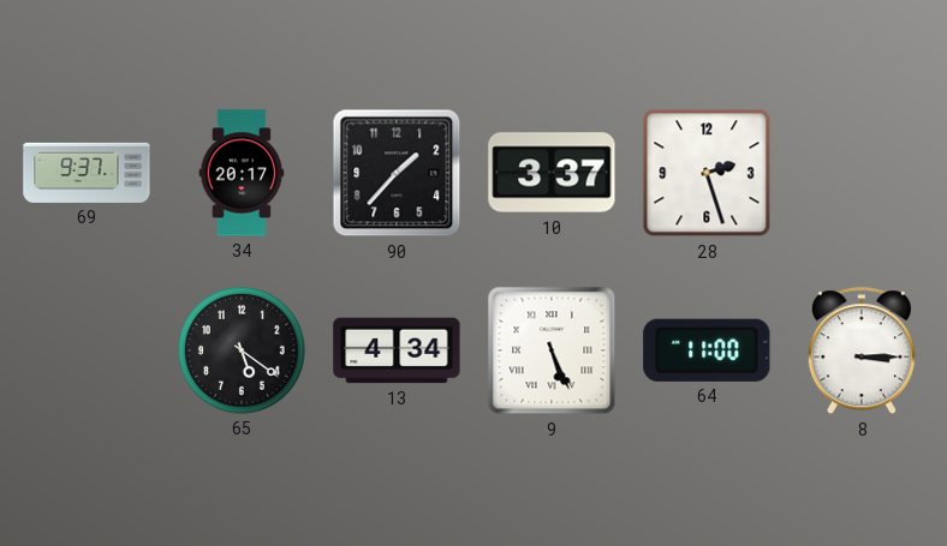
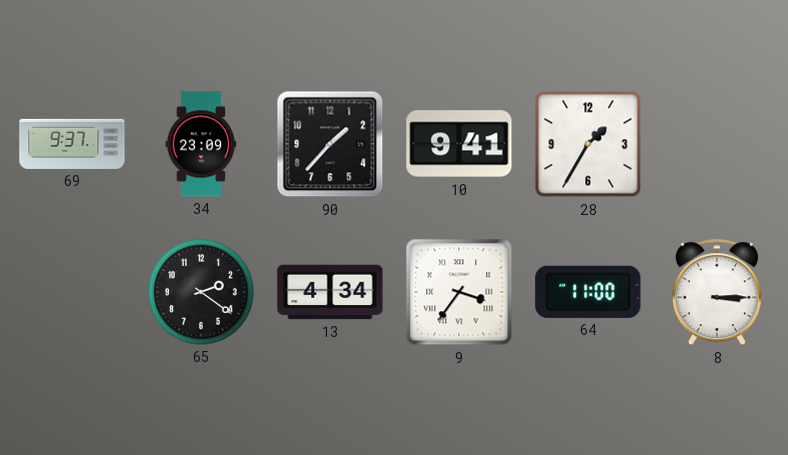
34: 20:17 -> 23:09 (201, 144)
10: 3:37 -> 9:41 (459, 144)
28: 2:27 -> 1:35 (588, 144)
65: 5:21 -> 2:21 (201, 292)
9: 5:26 -> 3:36 (459, 292)
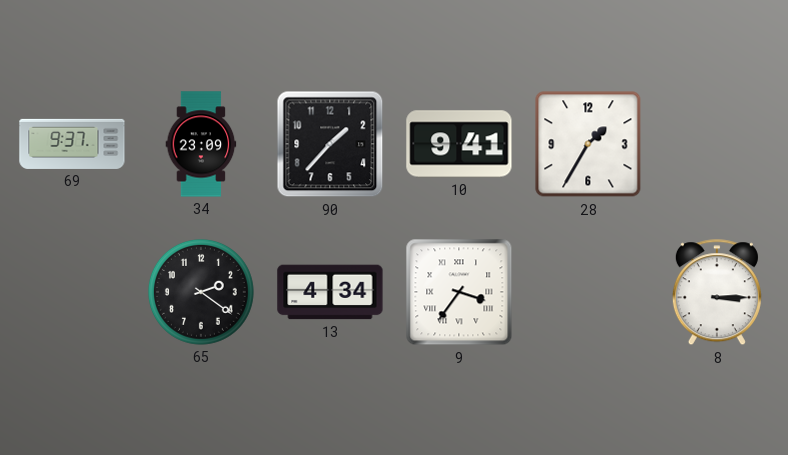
64: 11:00 -> none (588, 292)
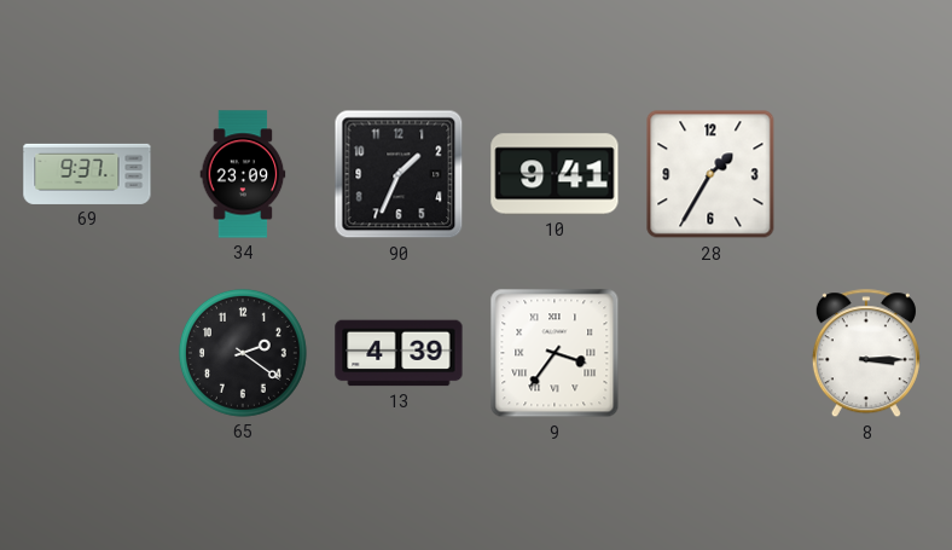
90: 1:37 -> 1:34 (399, 174)
13: 4:34 -> 4:39 (399, 353)
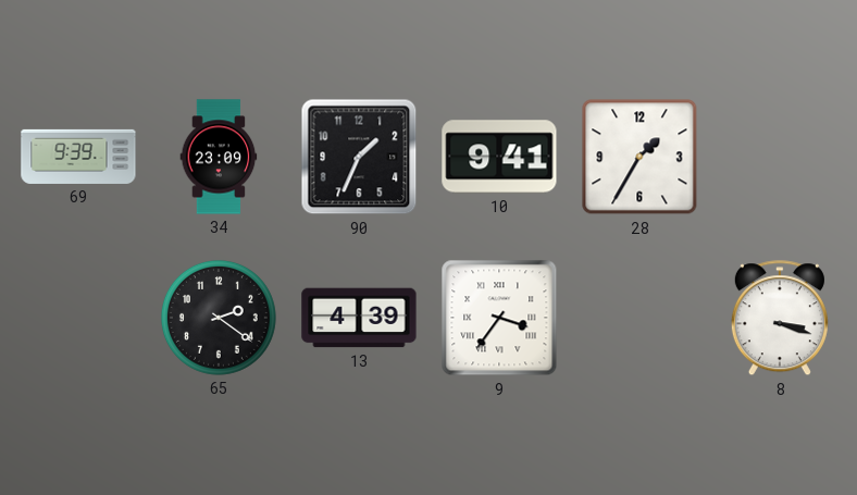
69: 9:37 -> 9:39 (78, 157)
8: 3:15 -> 3:18 (780, 319)
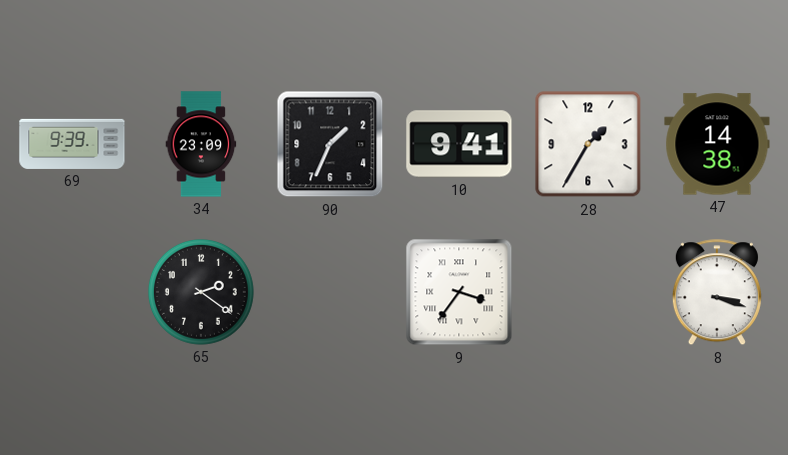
47: none -> 14:38 (717, 144)
13: 4:39 -> none (359, 318)
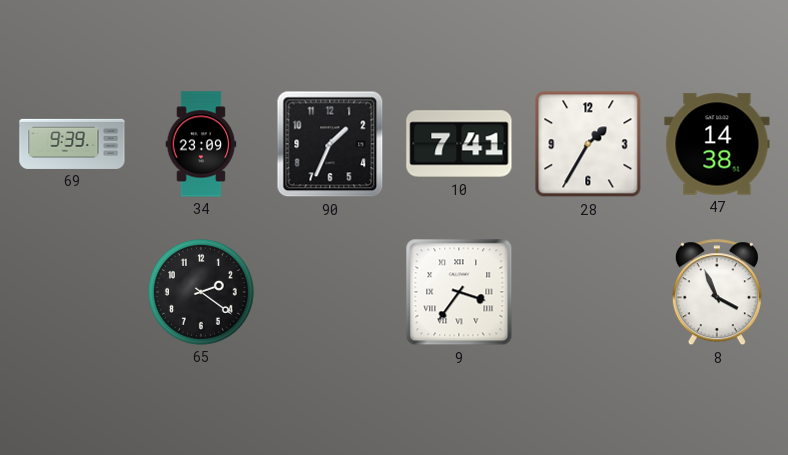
10: 9:41 -> 7:41 (459, 144)
8: 3:18 -> 3:56 (717, 293)
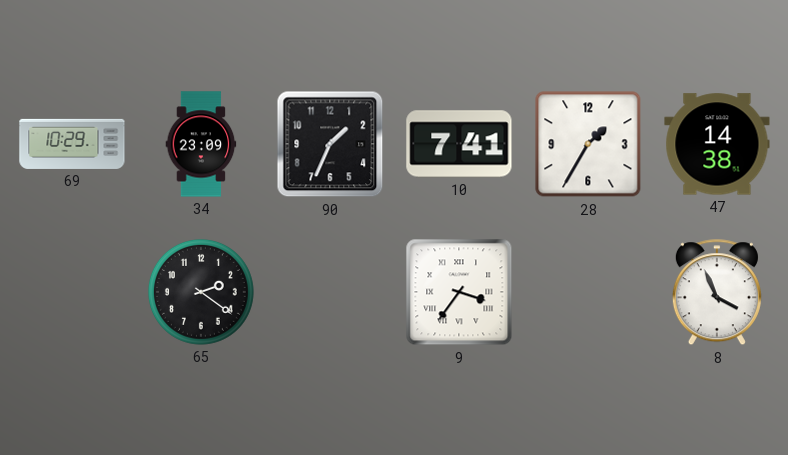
69: 9:39 -> 10:29 (72, 144)
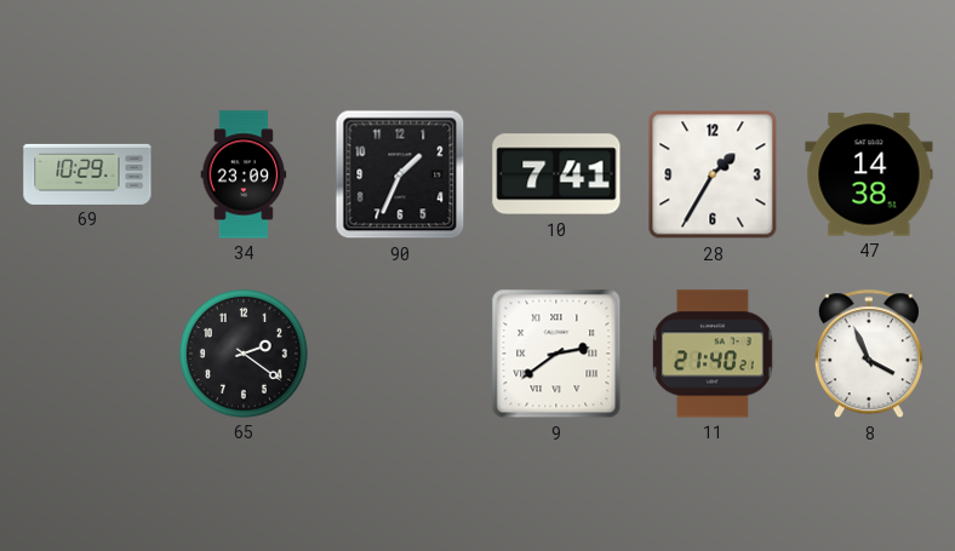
9: 3:36 -> 2:39 (556, 354)
11: none -> 21:40 (714, 354)
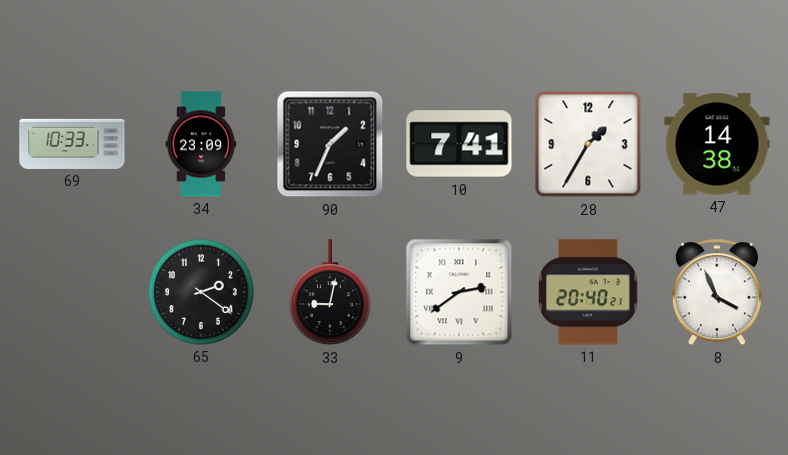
69: 10:29 -> 10:33 (72, 144)
33: none -> 9:02 (330, 293)
11: 21:40 -> 20:40 (589, 292)
